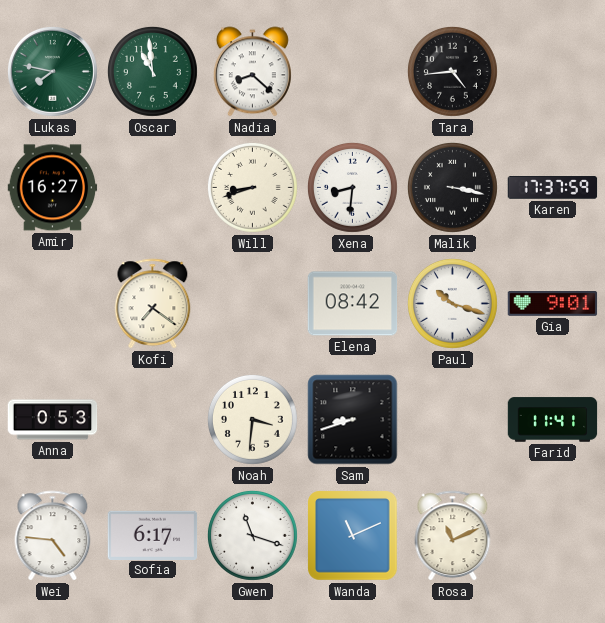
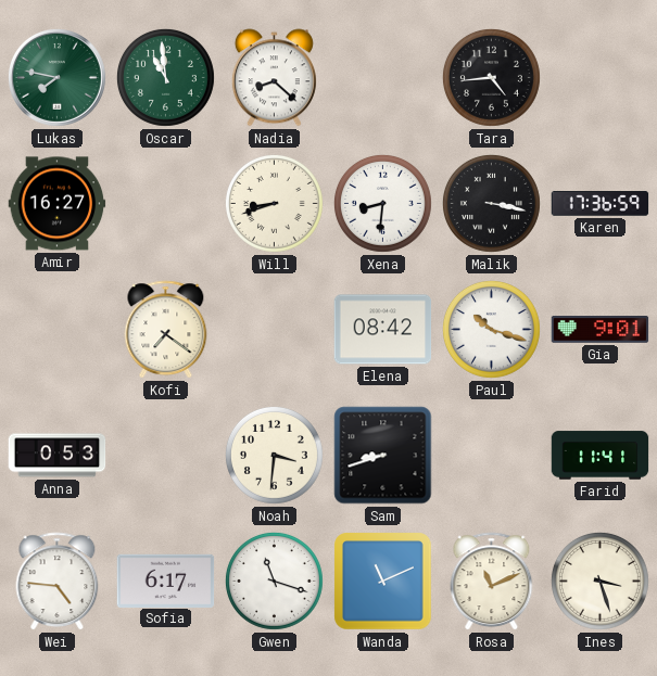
Karen: 17:37 -> 17:36 (601, 204)
Ines: none -> 3:27 (599, 581)
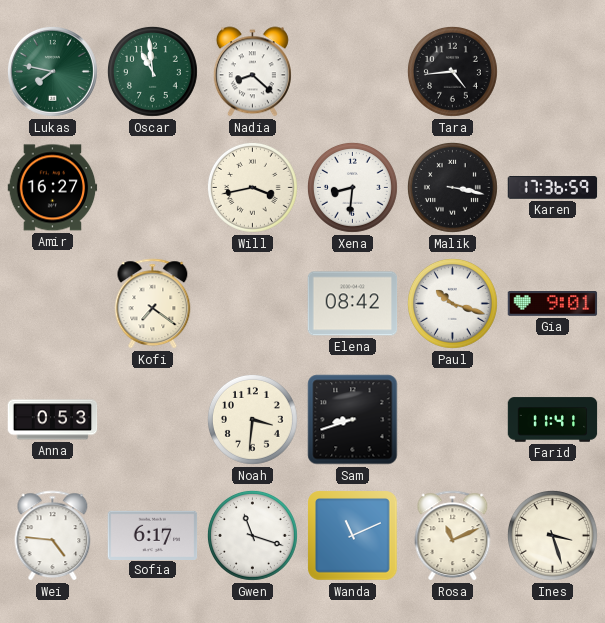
Will: 8:42 -> 3:43 (252, 187)
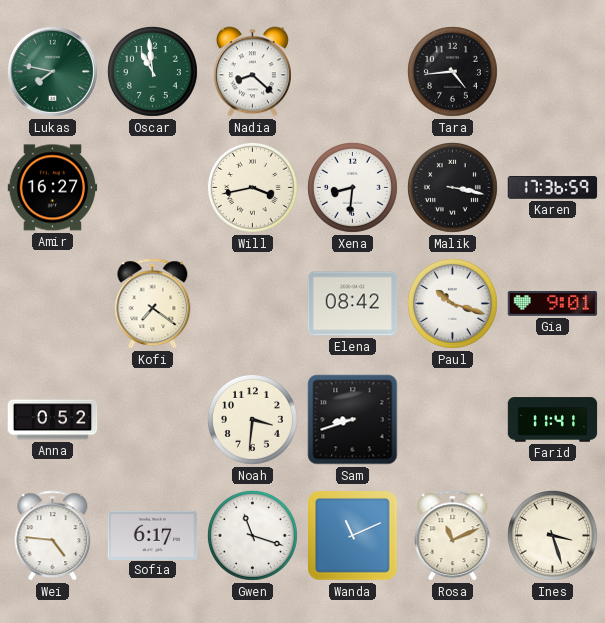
Anna: 0:53 -> 0:52 (53, 420)
